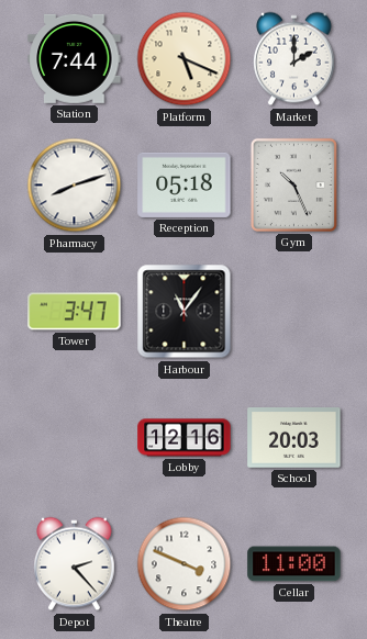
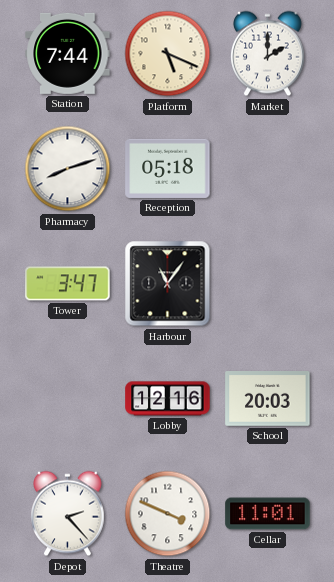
Gym: 10:26 -> none (293, 184)
Cellar: 11:00 -> 11:01 (268, 514)
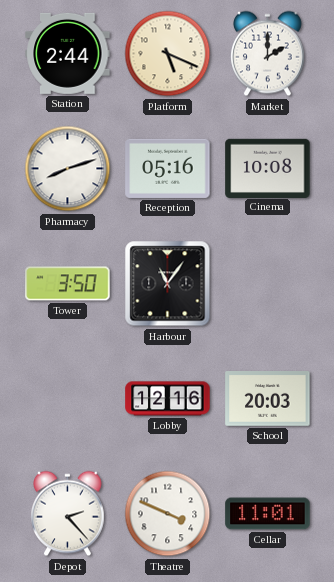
Station: 7:44 -> 2:44 (68, 53)
Reception: 05:18 -> 05:16 (168, 168)
Cinema: none -> 10:08 (268, 168)
Tower: 3:47 -> 3:50 (68, 284)
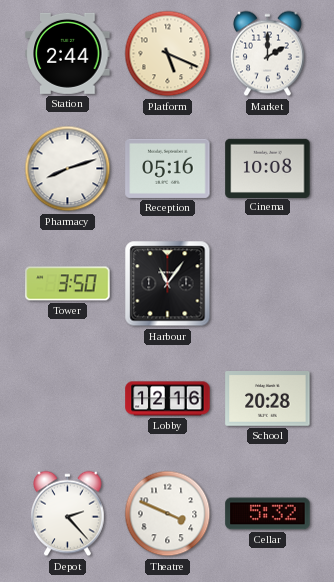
School: 20:03 -> 20:28 (268, 399)
Cellar: 11:01 -> 5:32 (268, 514)
